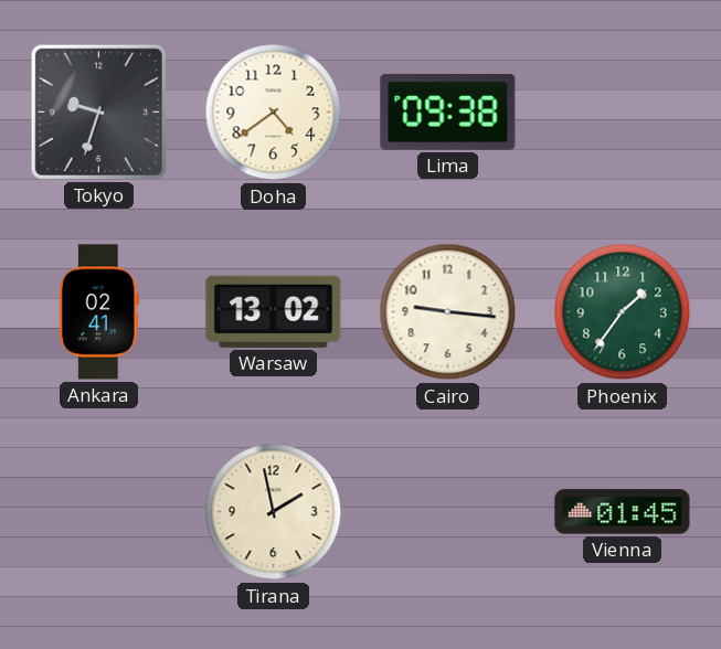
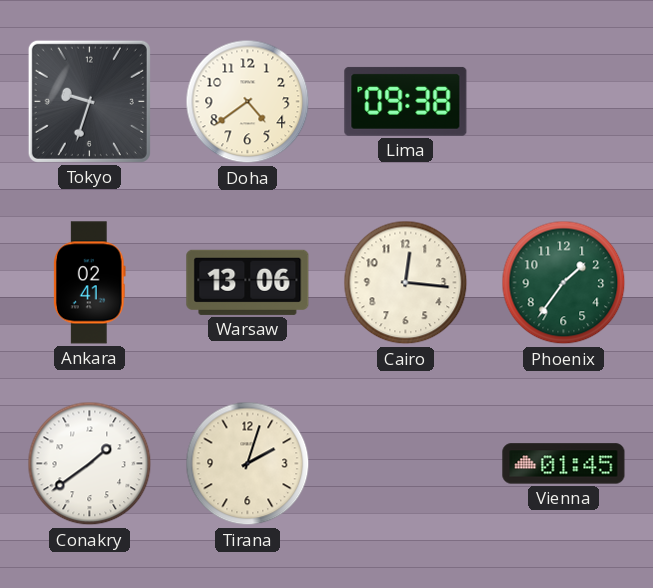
Warsaw: 13:02 -> 13:06 (248, 282)
Cairo: 9:16 -> 12:16 (406, 283)
Conakry: none -> 1:39 (90, 464)
Tirana: 1:58 -> 2:03 (248, 464)
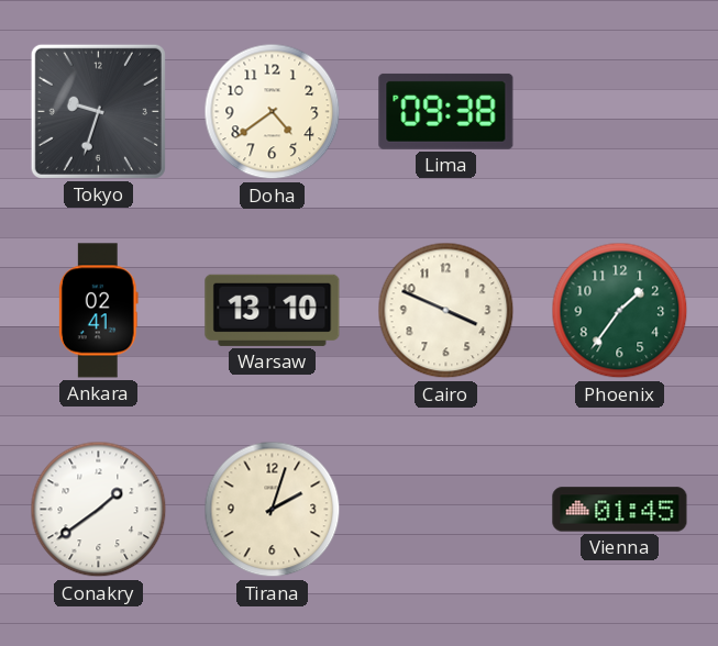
Warsaw: 13:06 -> 13:10 (273, 310)
Cairo: 12:16 -> 3:49 (446, 311)
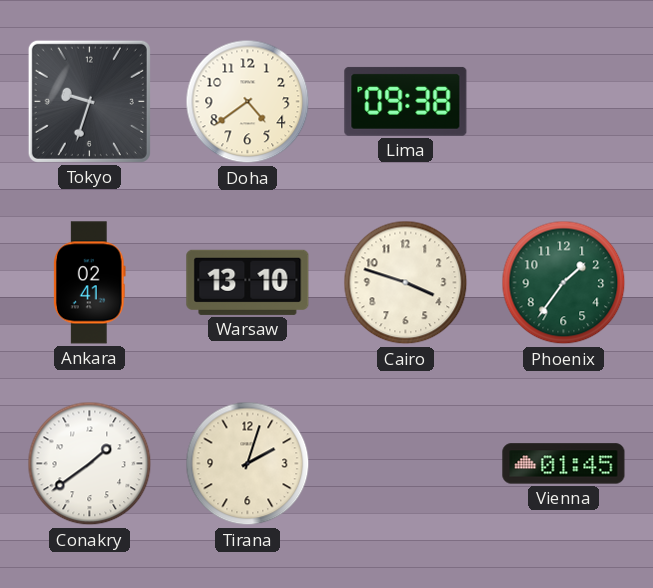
Cairo: 3:49 -> 3:48 (406, 283)
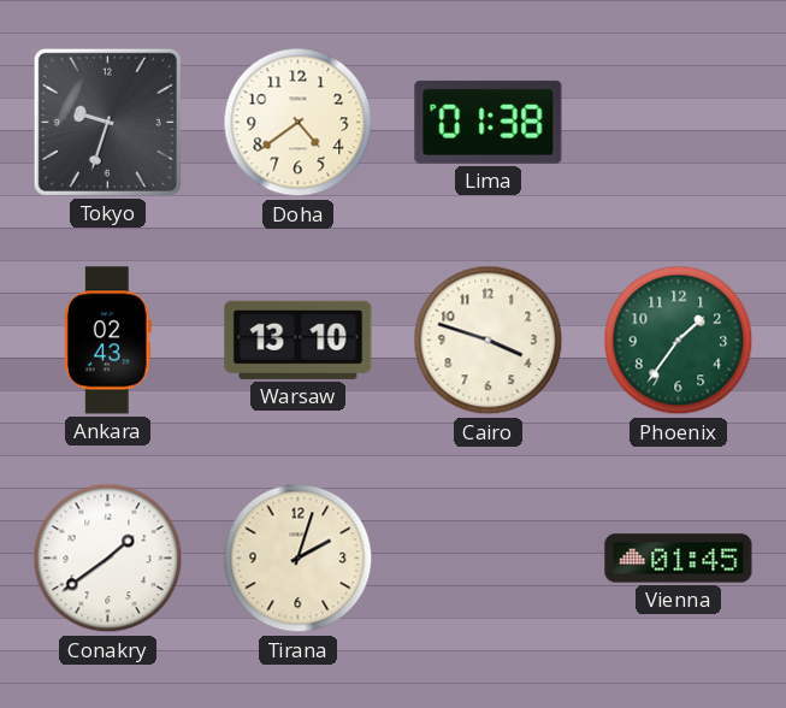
Lima: 09:38 -> 01:38 (489, 122)
Ankara: 02:41 -> 02:43 (107, 341)
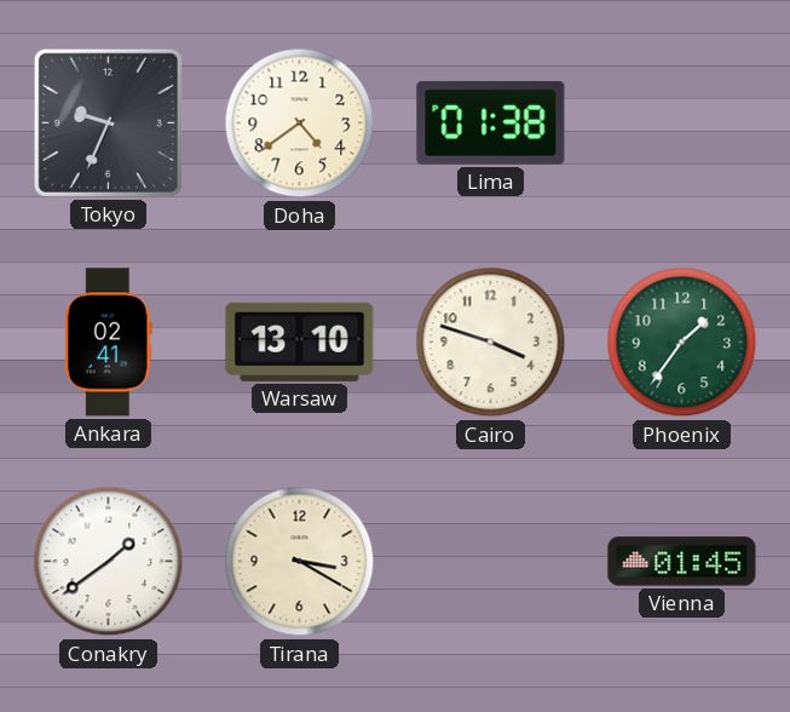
Tokyo: 9:33 -> 9:34 (108, 122)
Ankara: 02:43 -> 02:41 (108, 343)
Tirana: 2:03 -> 3:20 (300, 562)
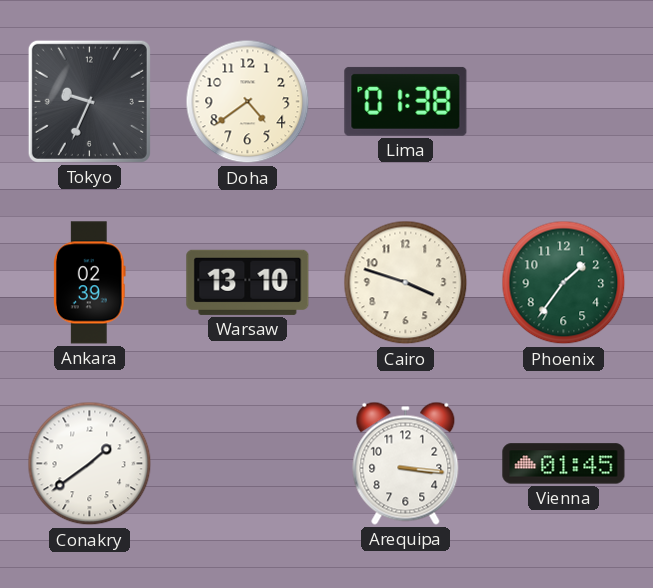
Ankara: 02:41 -> 02:39 (89, 283)
Tirana: 3:20 -> none (300, 562)
Arequipa: none -> 3:16 (406, 463)
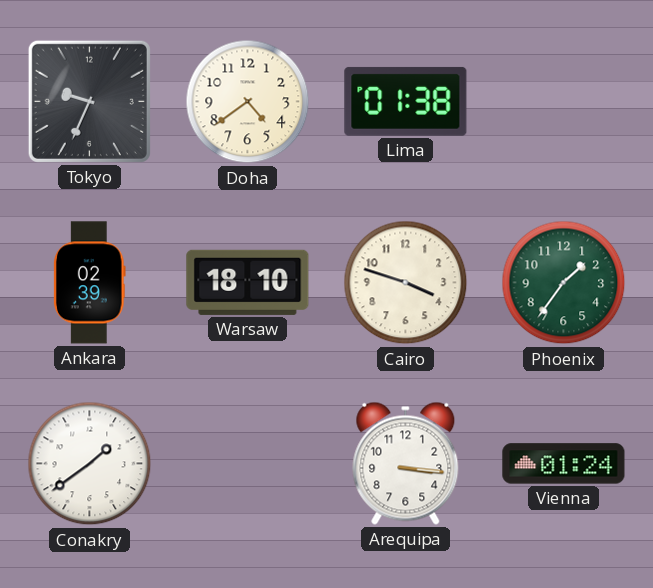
Warsaw: 13:10 -> 18:10 (248, 282)
Vienna: 01:45 -> 01:24 (564, 464)
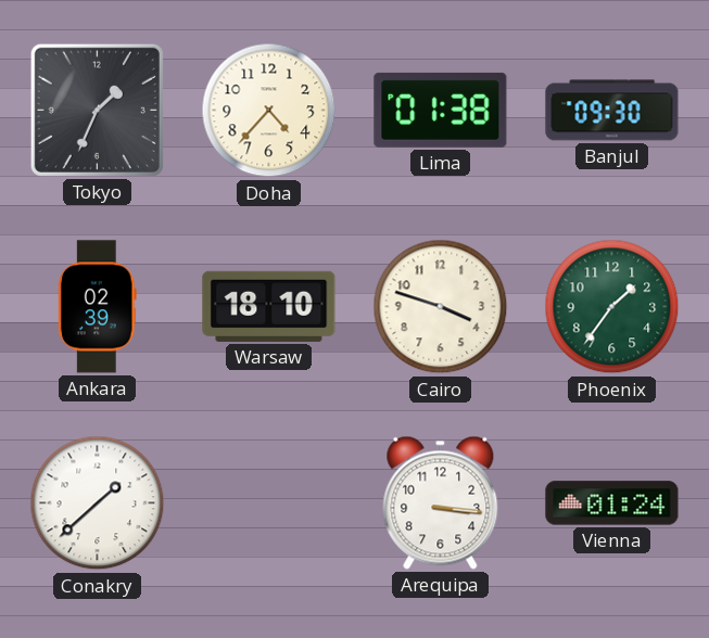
Tokyo: 9:34 -> 1:34 (97, 110)
Doha: 4:39 -> 4:37 (269, 111)
Banjul: none -> 09:30 (612, 111)
Conakry: 1:39 -> 1:38 (98, 503)
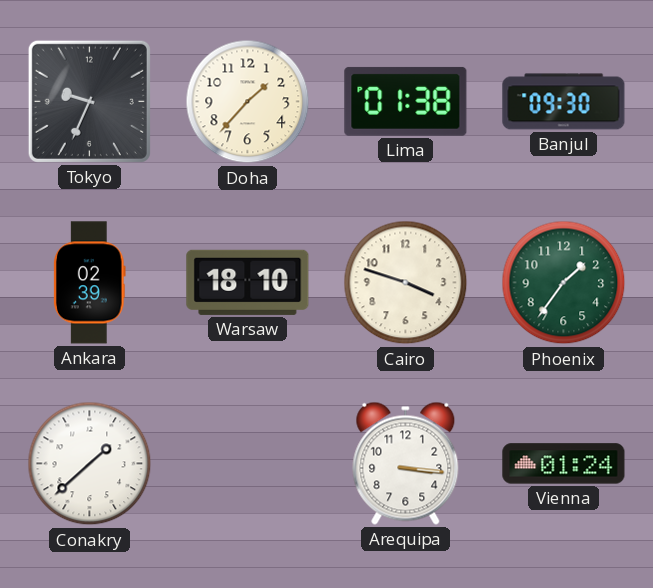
Tokyo: 1:34 -> 9:34 (89, 101)
Doha: 4:37 -> 1:37 (248, 102)
